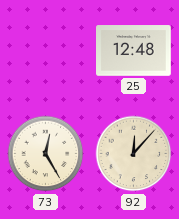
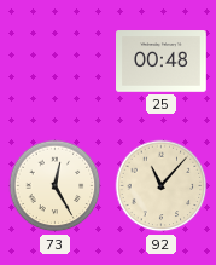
25: 12:48 -> 00:48 (162, 62)
92: 12:07 -> 11:07 (162, 186)
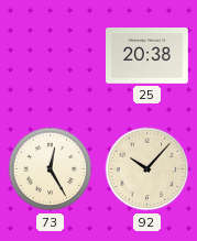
25: 00:48 -> 20:38 (147, 56)
92: 11:07 -> 10:07 (147, 169)
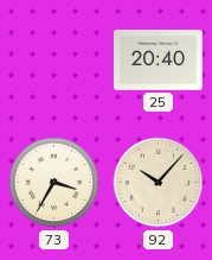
25: 20:38 -> 20:40 (159, 61)
73: 12:25 -> 3:35 (54, 183)
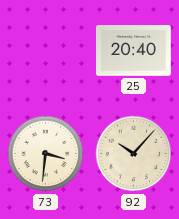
73: 3:35 -> 3:31 (46, 154)
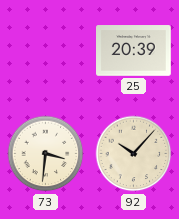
25: 20:40 -> 20:39 (134, 51)
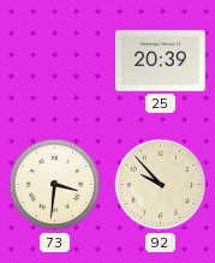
92: 10:07 -> 9:53 (161, 185)
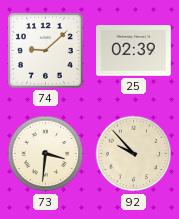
74: none -> 9:08 (45, 51)
25: 20:39 -> 02:39 (134, 51)
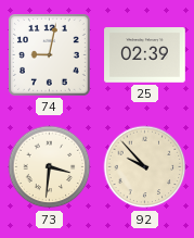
74: 9:08 -> 9:02 (49, 55)
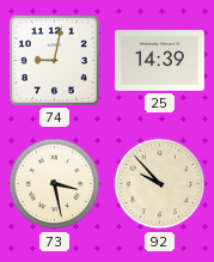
25: 02:39 -> 14:39 (160, 61)
73: 3:31 -> 3:28 (55, 184)
